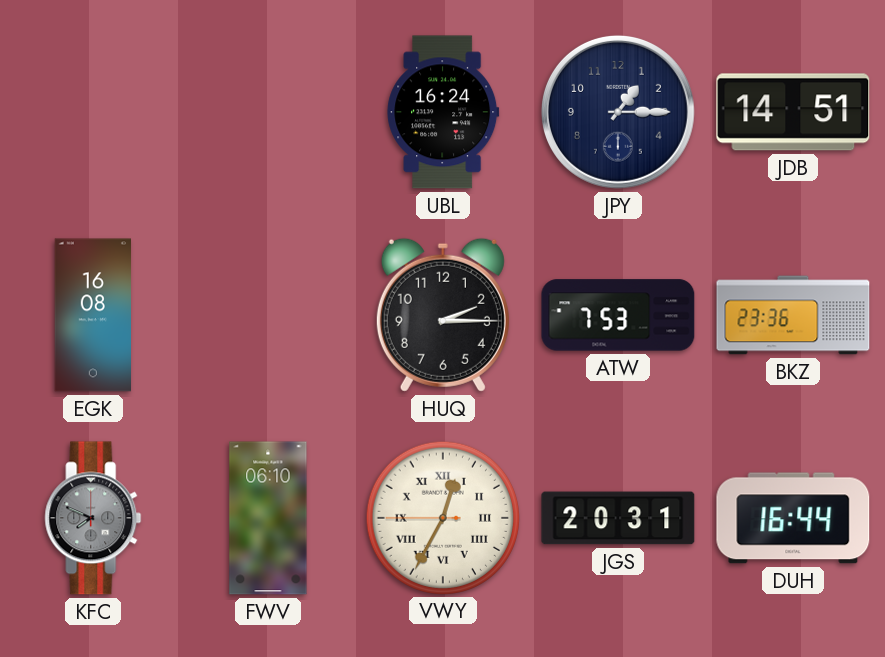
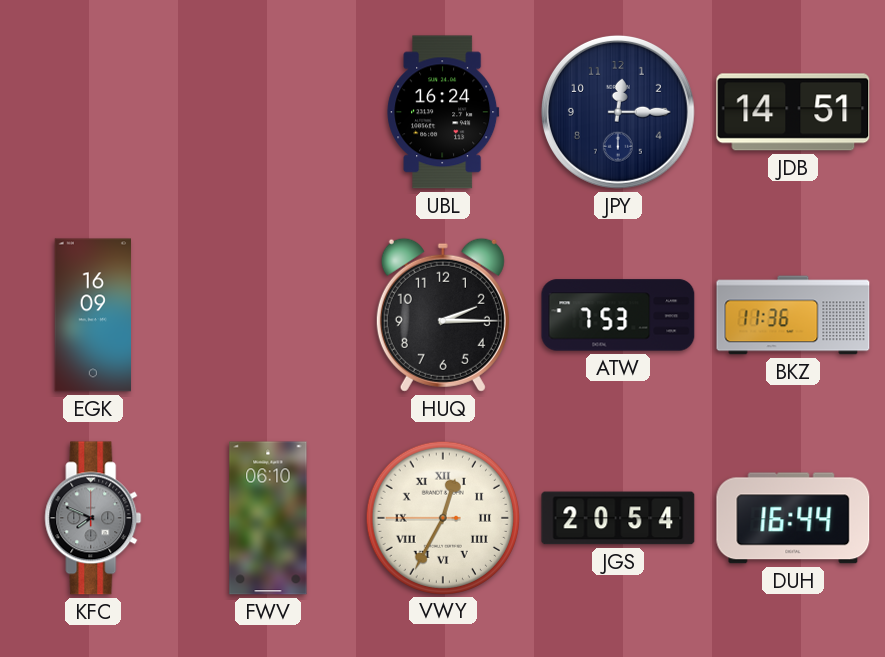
JPY: 1:15 -> 12:15 (618, 112)
EGK: 16:08 -> 16:09 (93, 315)
BKZ: 23:36 -> 11:36 (793, 315)
JGS: 20:31 -> 20:54 (618, 518)
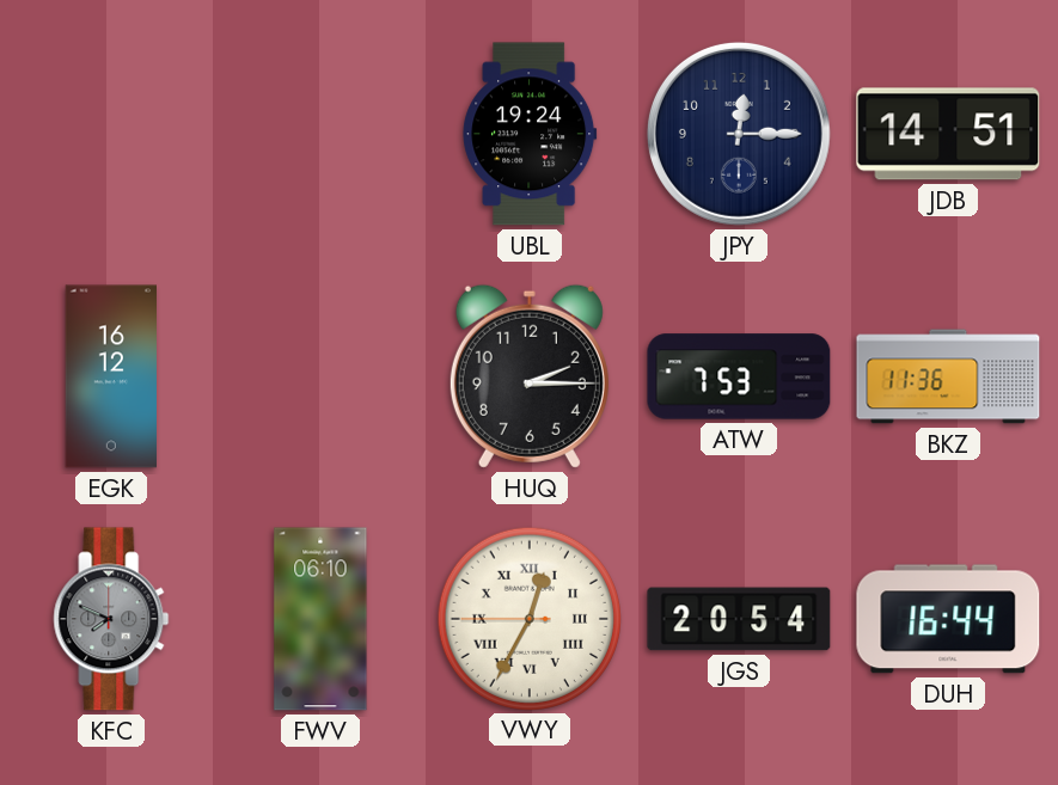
UBL: 16:24 -> 19:24 (530, 134)
EGK: 16:09 -> 16:12 (111, 376)
